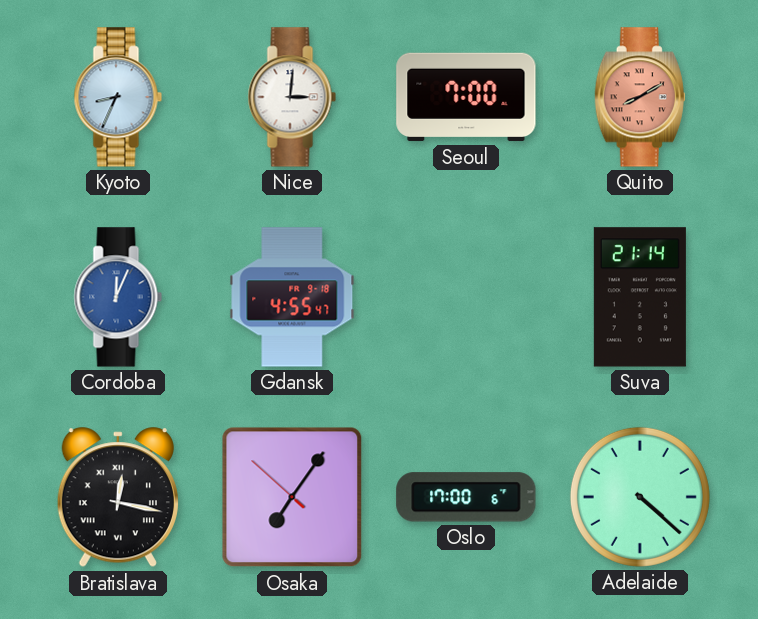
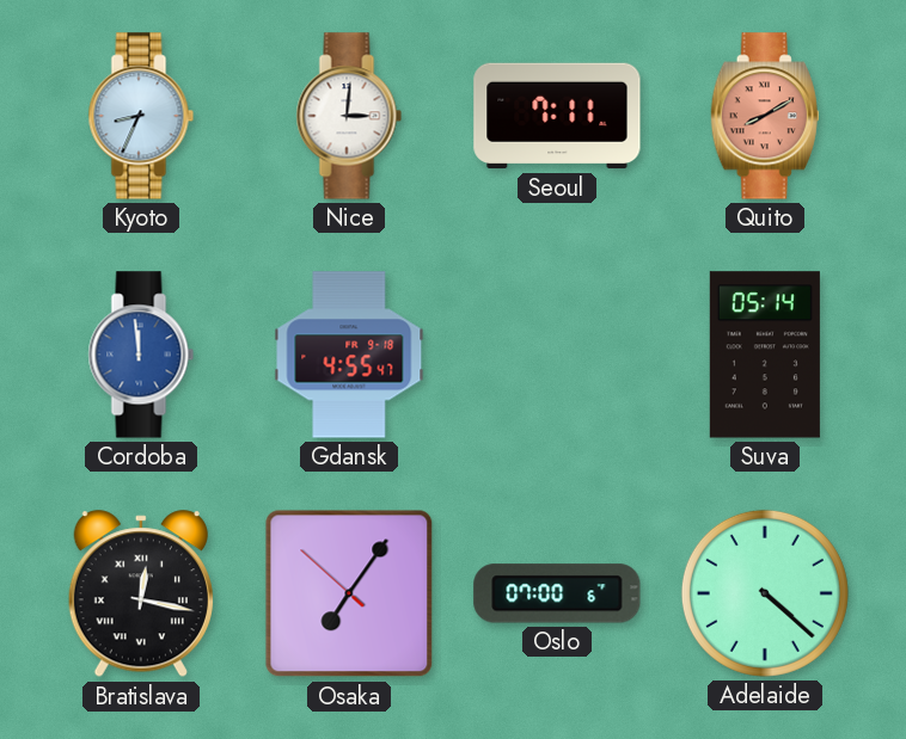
Seoul: 7:00 -> 7:11 (557, 116)
Cordoba: 12:04 -> 11:59 (141, 355)
Suva: 21:14 -> 05:14 (765, 355)
Oslo: 17:00 -> 07:00 (557, 593)
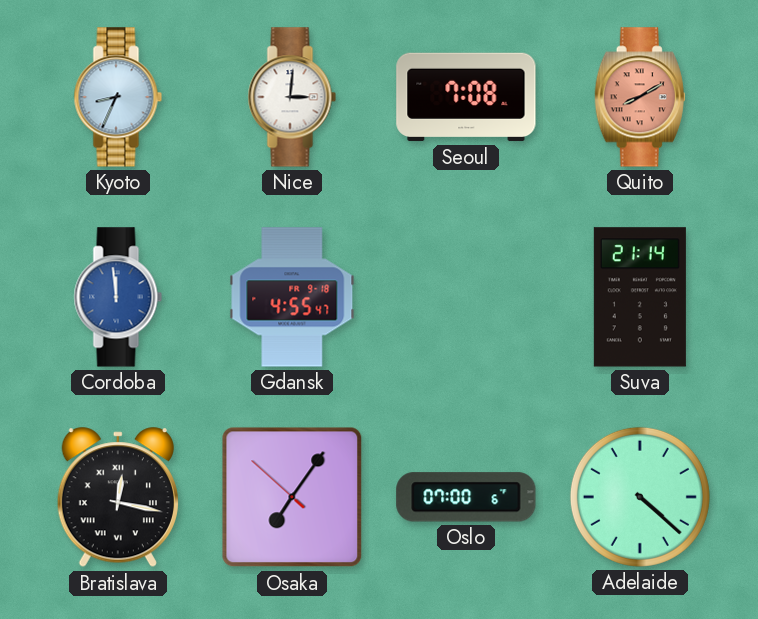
Seoul: 7:11 -> 7:08 (466, 97)
Suva: 05:14 -> 21:14 (640, 297)
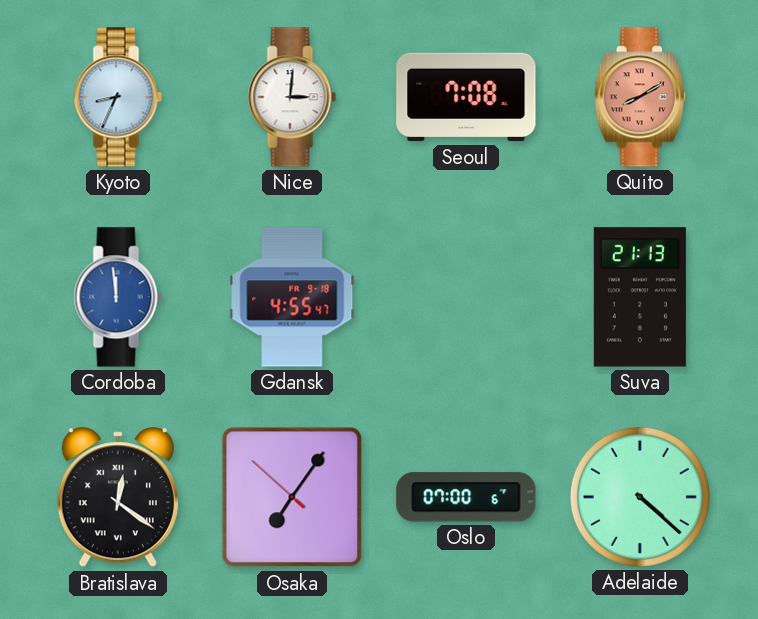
Suva: 21:14 -> 21:13 (640, 297)
Bratislava: 12:17 -> 12:21 (118, 498)
